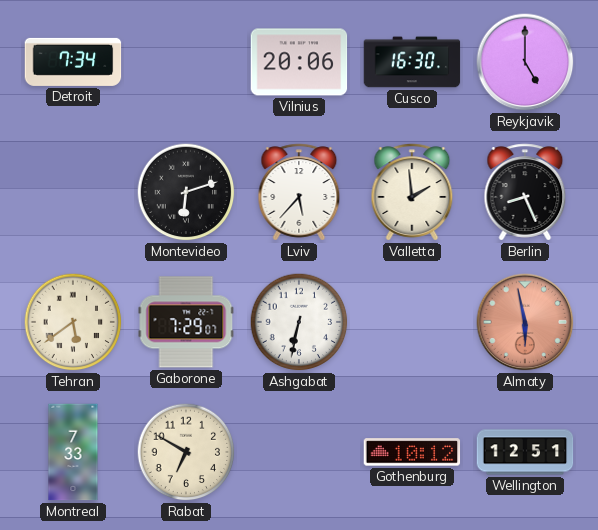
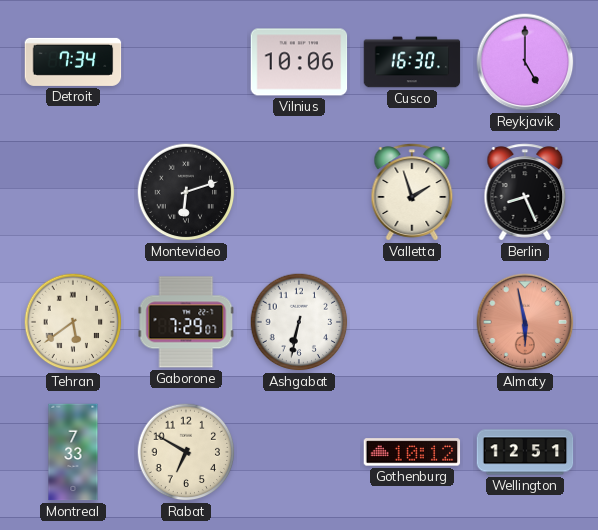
Vilnius: 20:06 -> 10:06 (299, 62)
Lviv: 5:37 -> none (299, 192)
Valletta: 1:59 -> 1:57 (412, 192)
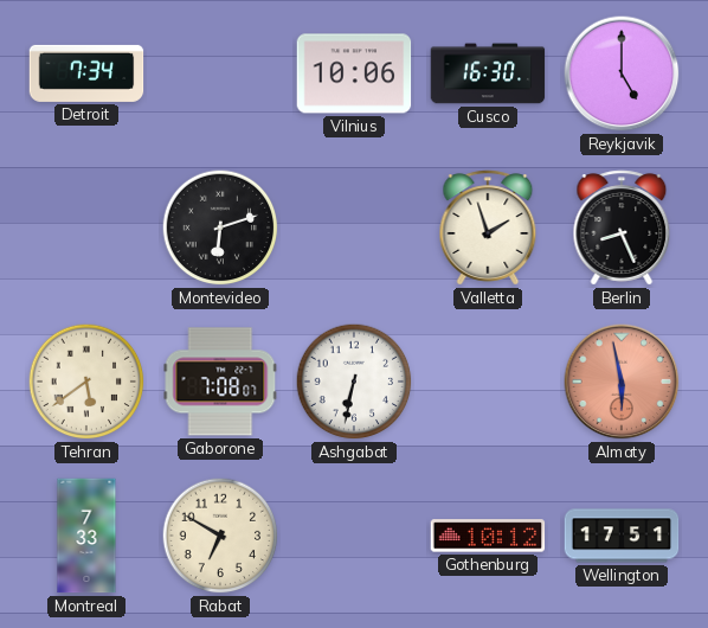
Gaborone: 7:29 -> 7:08 (220, 382)
Wellington: 12:51 -> 17:51 (622, 536)
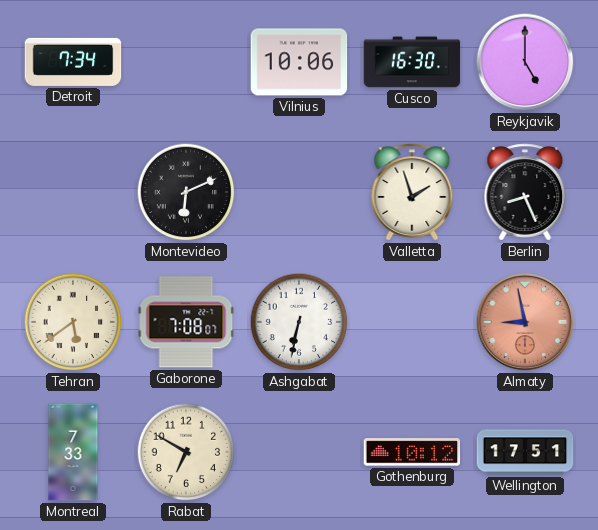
Montevideo: 6:12 -> 6:11 (186, 192)
Almaty: 5:58 -> 8:58 (525, 322)
